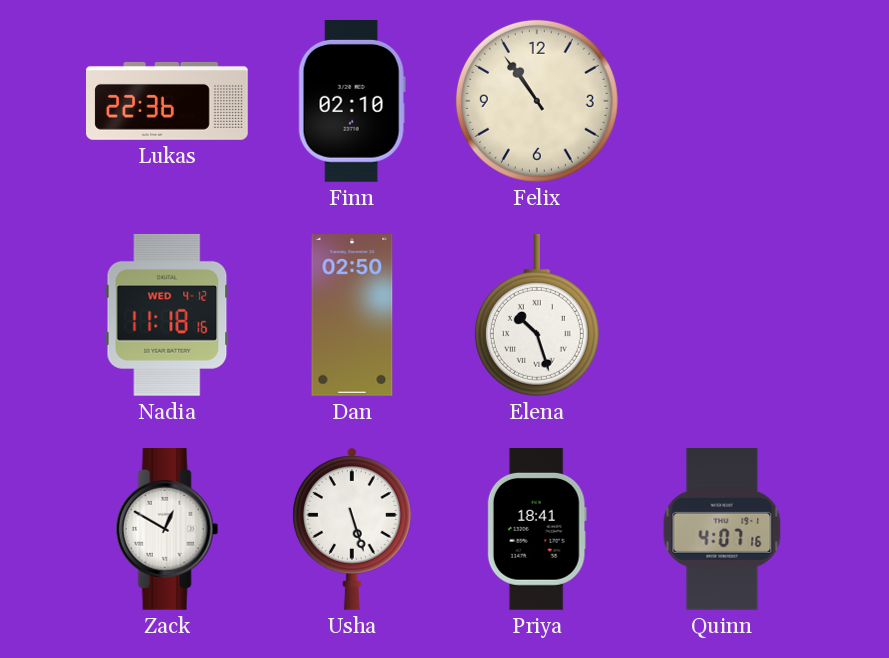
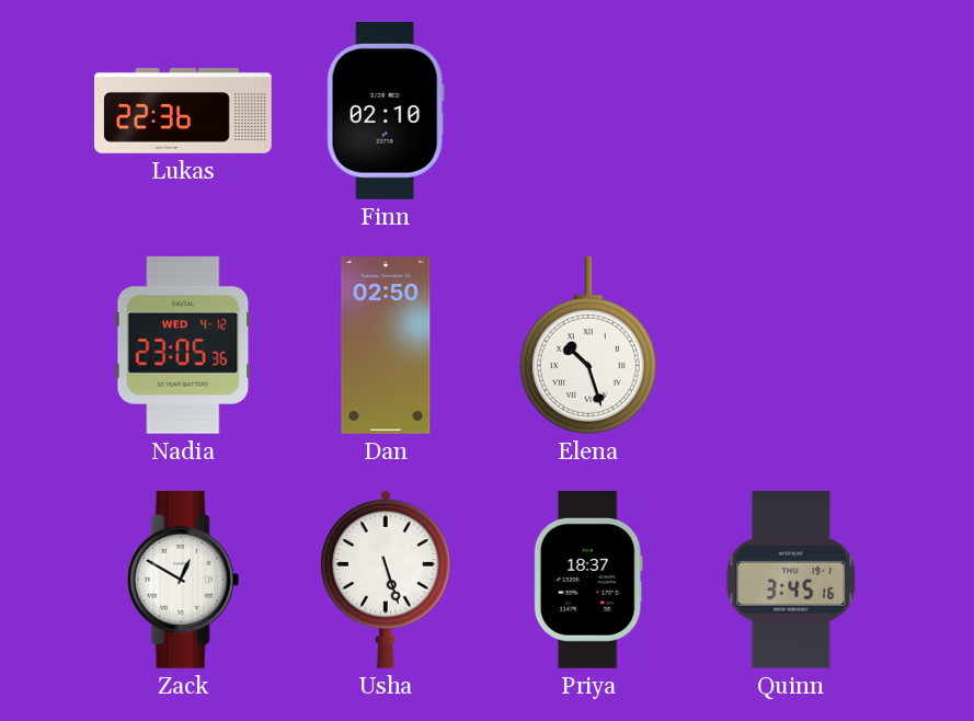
Felix: 10:54 -> none (537, 101)
Nadia: 11:18 -> 23:05 (183, 345)
Priya: 18:41 -> 18:37 (588, 581)
Quinn: 4:07 -> 3:45 (791, 581)
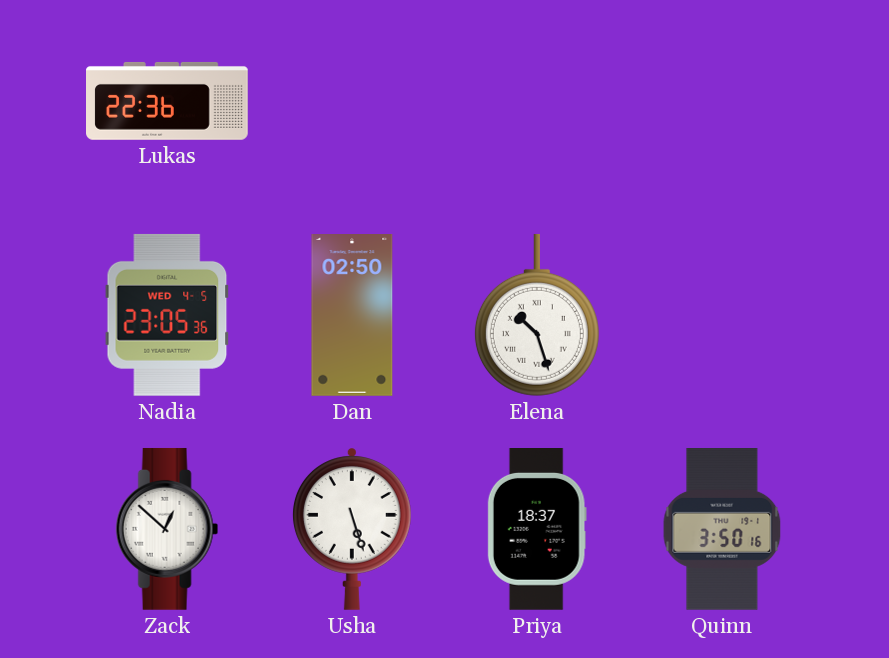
Finn: 02:10 -> none (386, 111)
Nadia date: WED 4-12 -> WED 4-5 (167, 315)
Zack: 12:50 -> 12:52 (167, 529)
Quinn: 3:45 -> 3:50 (722, 530)
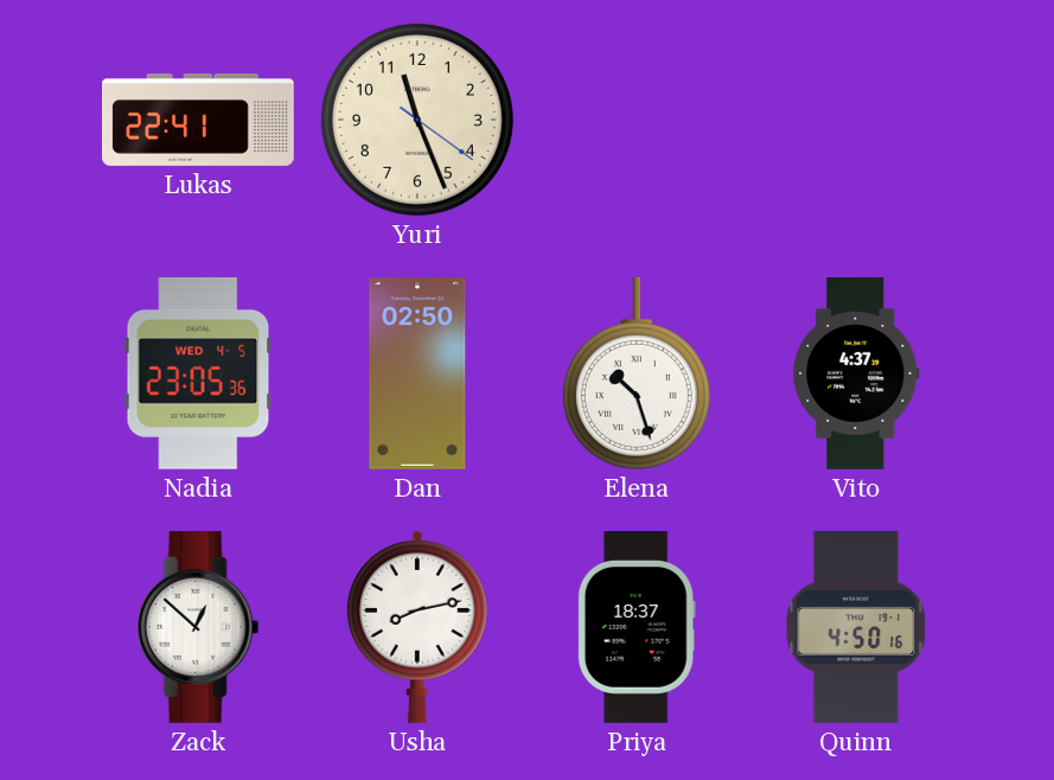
Lukas: 22:36 -> 22:41 (199, 120)
Yuri: none -> 11:26 (417, 120)
Vito: none -> 4:37 (856, 375)
Usha: 5:27 -> 8:13 (417, 627)
Quinn: 3:50 -> 4:50 (856, 628)
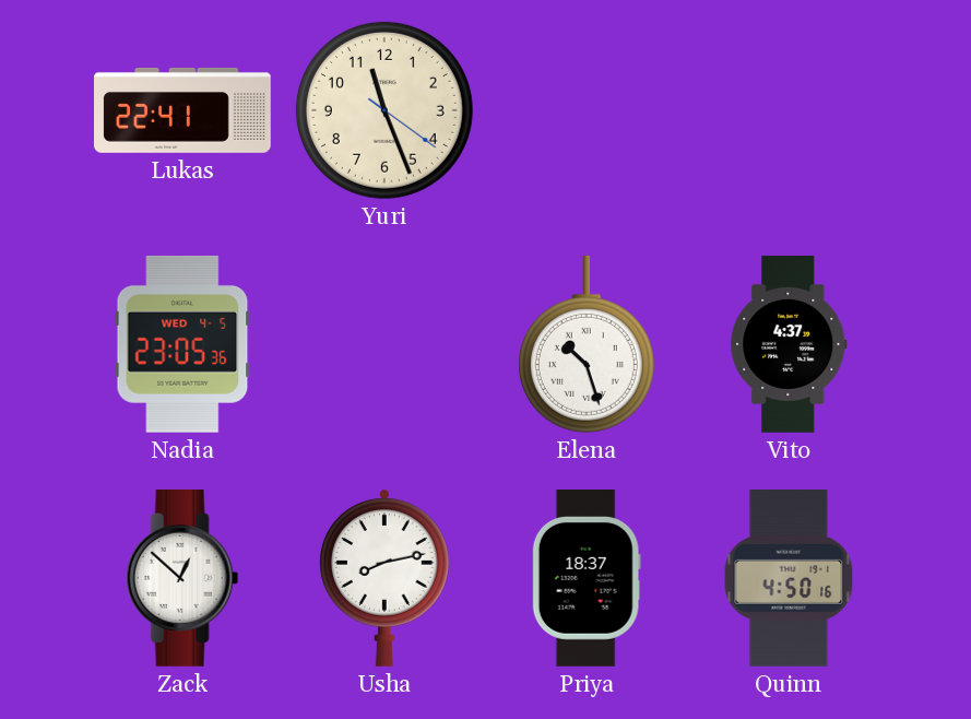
Dan: 02:50 -> none (417, 375)
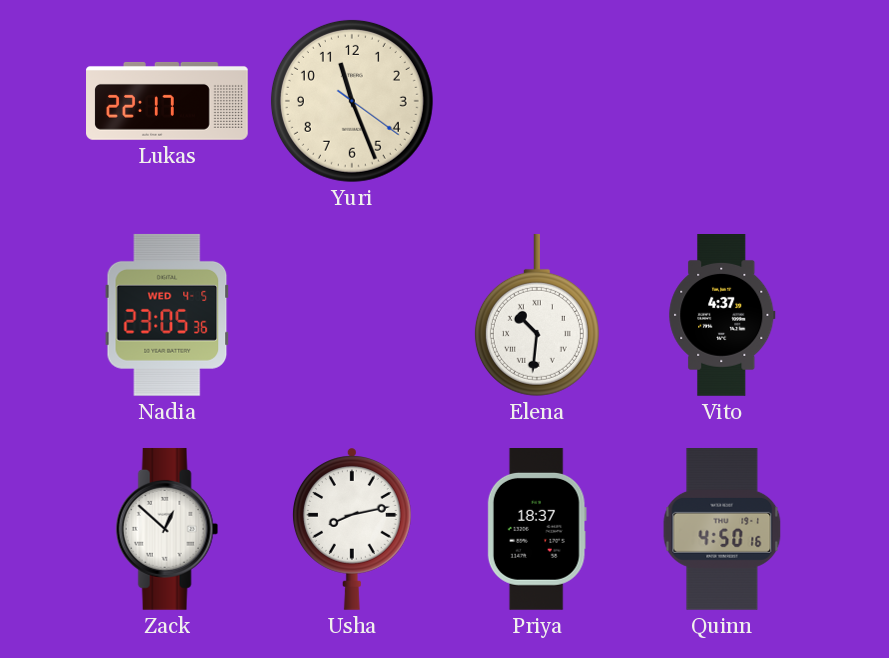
Lukas: 22:41 -> 22:17 (168, 101)
Elena: 10:27 -> 10:31 (537, 315)
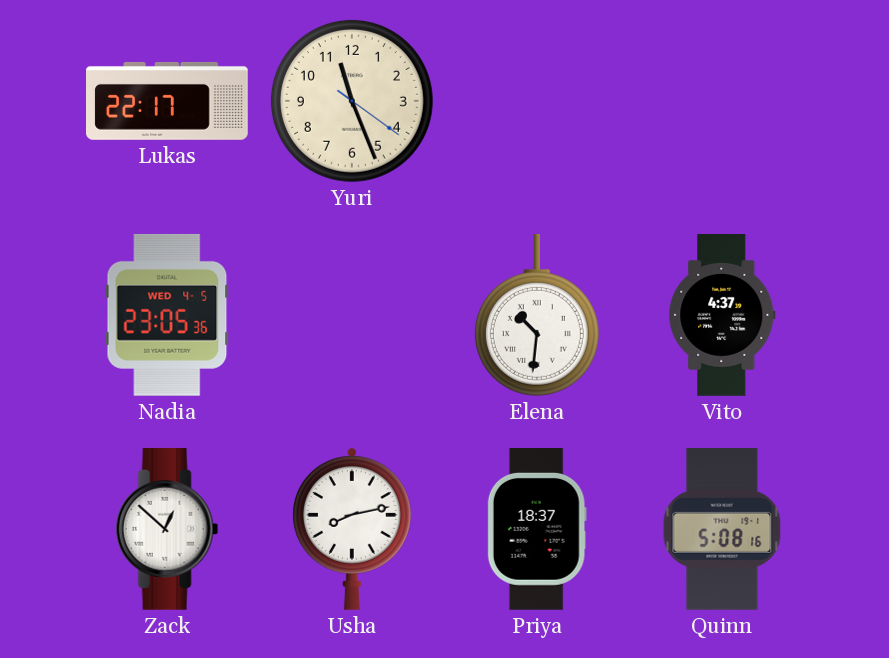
Quinn: 4:50 -> 5:08 (722, 530)
